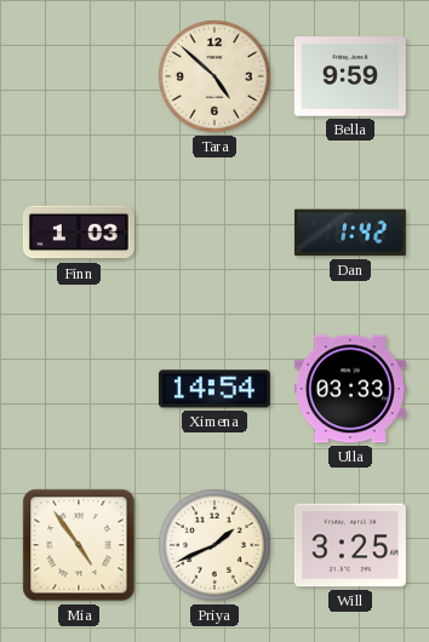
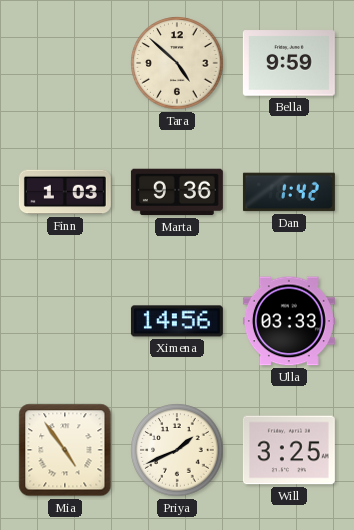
Marta: none -> 9:36 (177, 192)
Ximena: 14:54 -> 14:56 (177, 321)
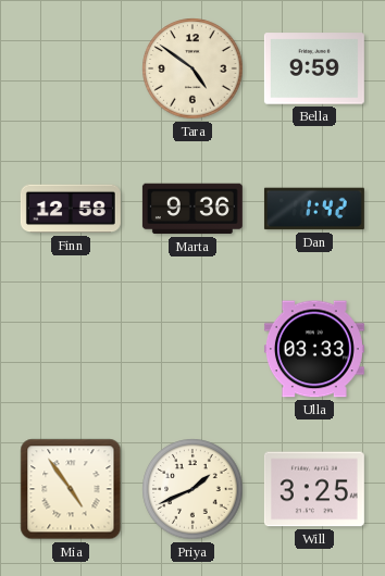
Tara: 4:52 -> 4:51 (192, 68)
Finn: 1:03 -> 12:58 (71, 209)
Ximena: 14:56 -> none (177, 321)
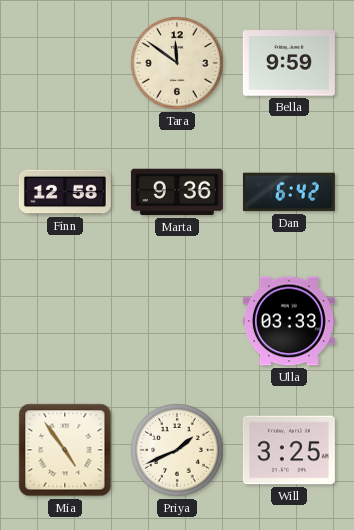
Tara: 4:51 -> 11:51 (177, 63)
Dan: 1:42 -> 6:42 (289, 192)
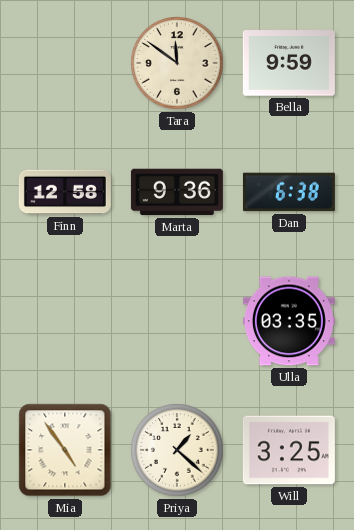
Dan: 6:42 -> 6:38 (289, 192)
Ulla: 03:33 -> 03:35 (289, 321)
Priya: 1:41 -> 1:22 (177, 450)
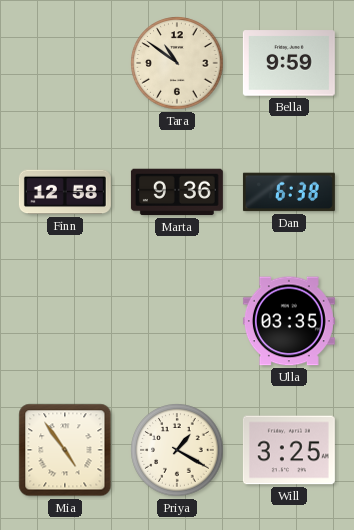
Tara: 11:51 -> 10:51 (177, 63)
Priya: 1:22 -> 1:20 (177, 450)
